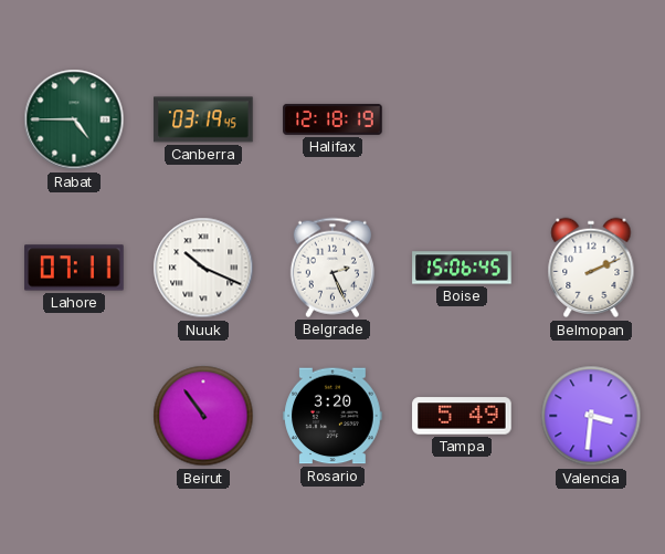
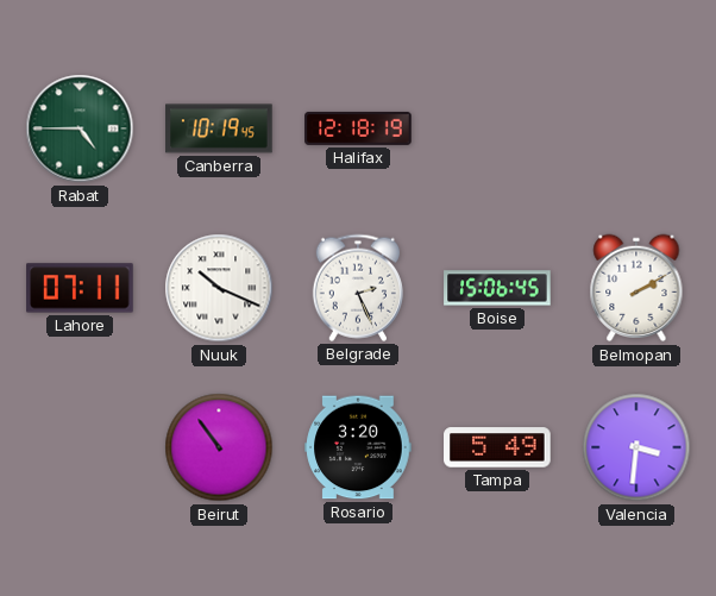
Canberra: 03:19 -> 10:19 (219, 128)
Belmopan: 2:11 -> 2:10 (636, 288)
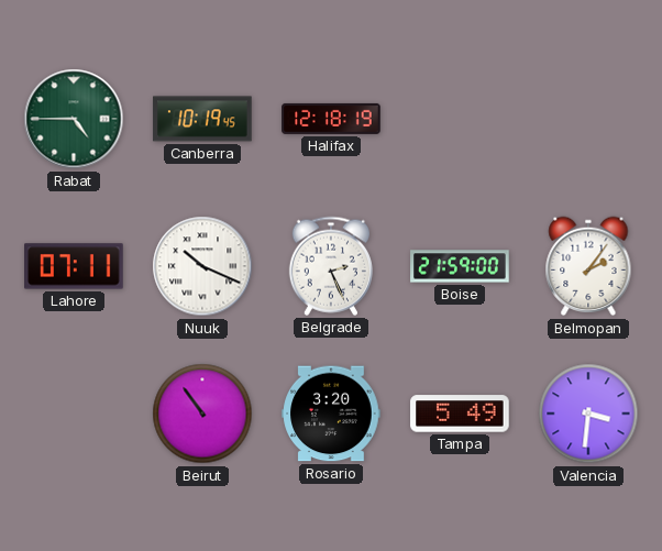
Boise: 15:06 -> 21:59 (460, 266)
Belmopan: 2:10 -> 2:06 (588, 266)
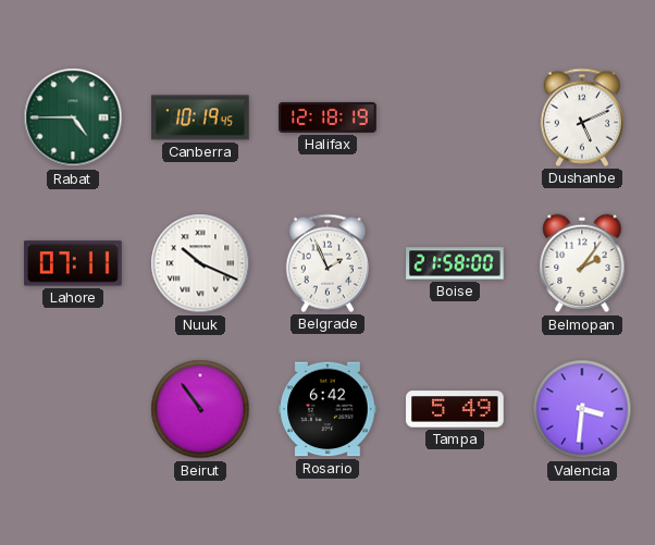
Dushanbe: none -> 5:11 (582, 117)
Belgrade: 2:26 -> 1:56 (327, 263)
Boise: 21:59 -> 21:58 (455, 263)
Rosario: 3:20 -> 6:42 (327, 409)
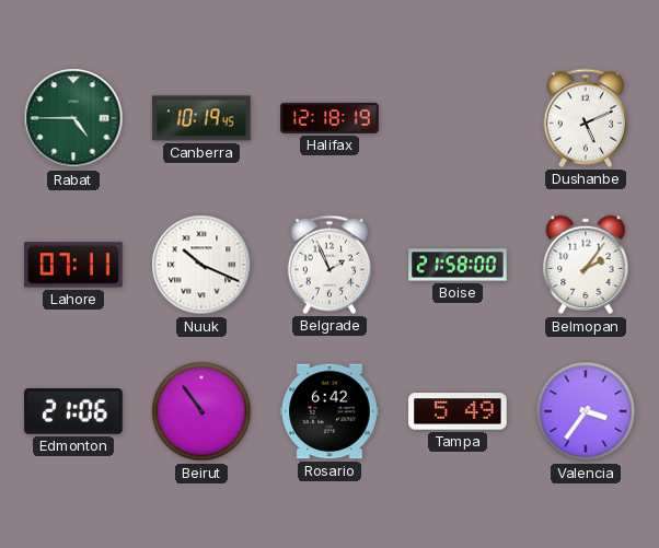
Edmonton: none -> 21:06 (73, 411)
Valencia: 3:31 -> 3:36 (586, 411)
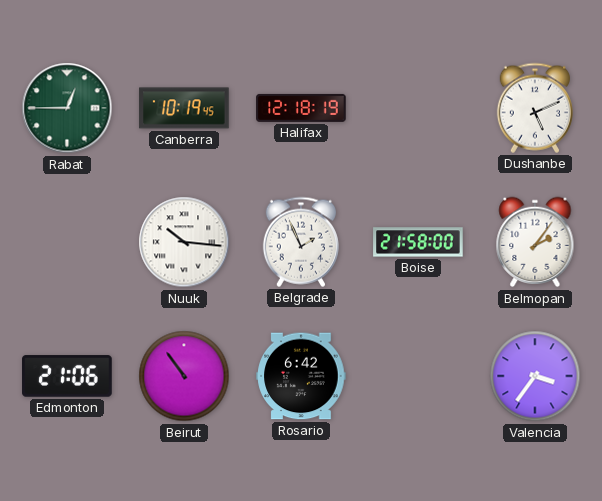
Rabat: 4:45 -> 12:45 (67, 108)
Lahore: 07:11 -> none (73, 265)
Nuuk: 10:19 -> 10:16 (184, 242)
Tampa: 5:49 -> none (458, 411)
